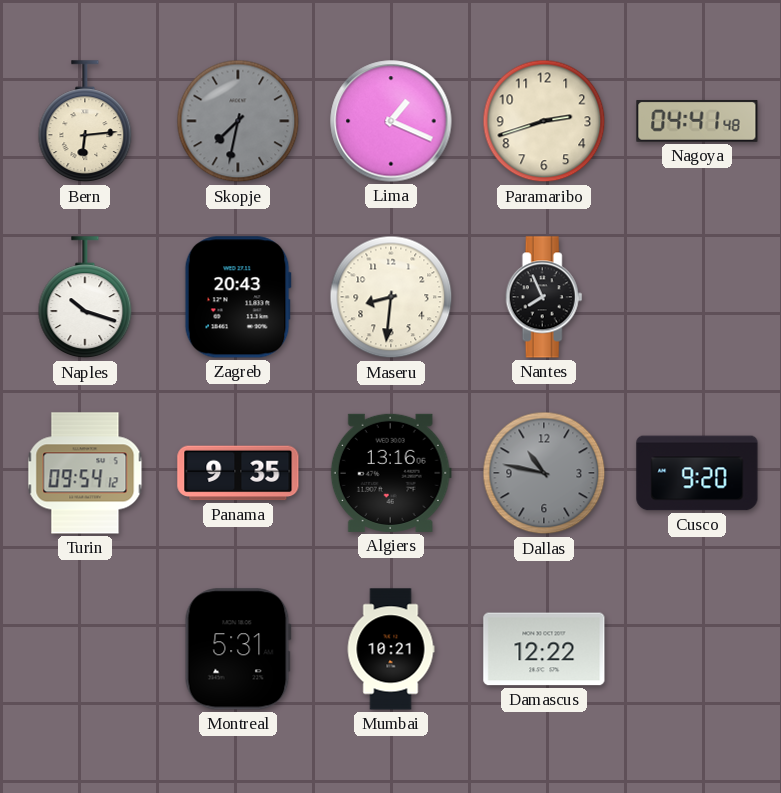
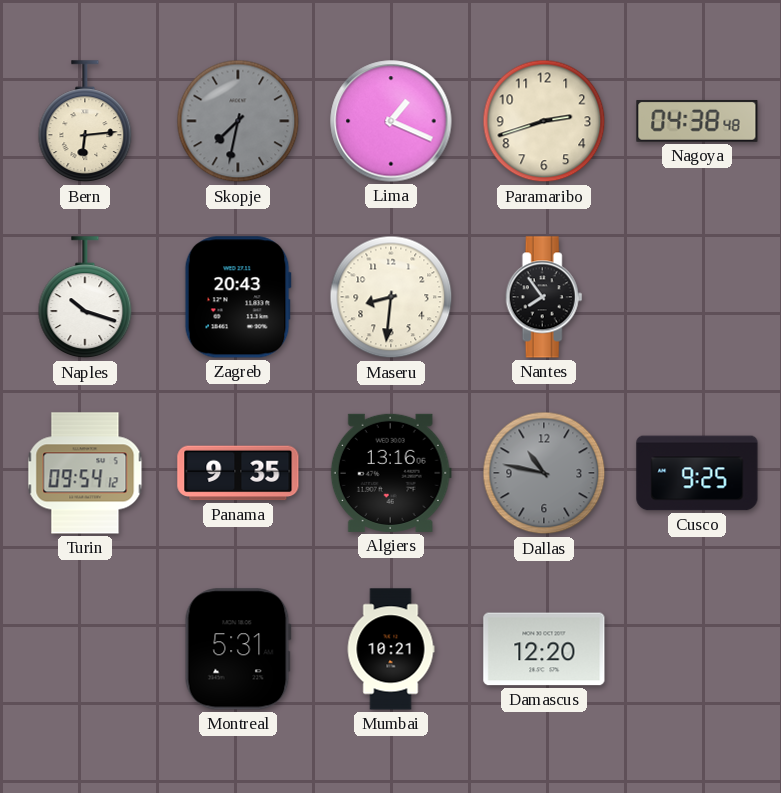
Nagoya: 04:41 -> 04:38 (697, 121)
Nantes: 7:56 -> 7:54 (544, 297)
Cusco: 9:20 -> 9:25 (697, 473)
Damascus: 12:22 -> 12:20 (544, 649)
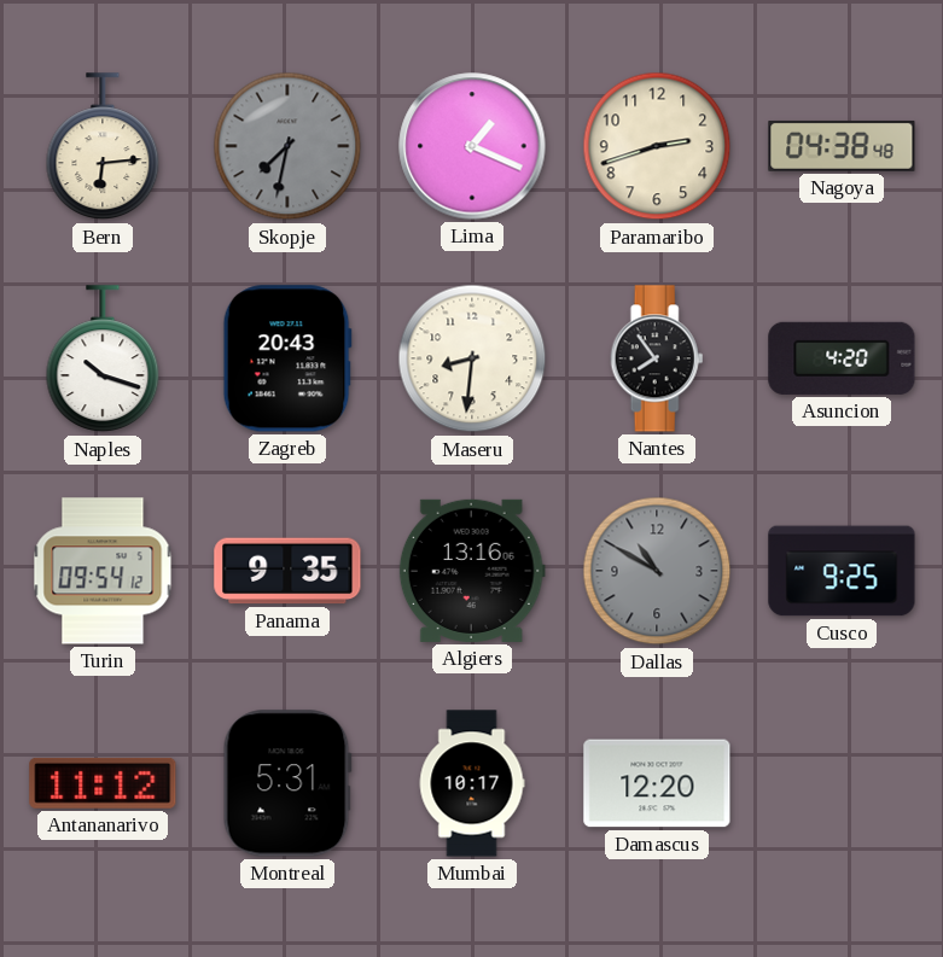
Asuncion: none -> 4:20 (842, 358)
Dallas: 10:47 -> 10:50 (657, 571)
Antananarivo: none -> 11:12 (103, 783)
Mumbai: 10:21 -> 10:17 (472, 783)
